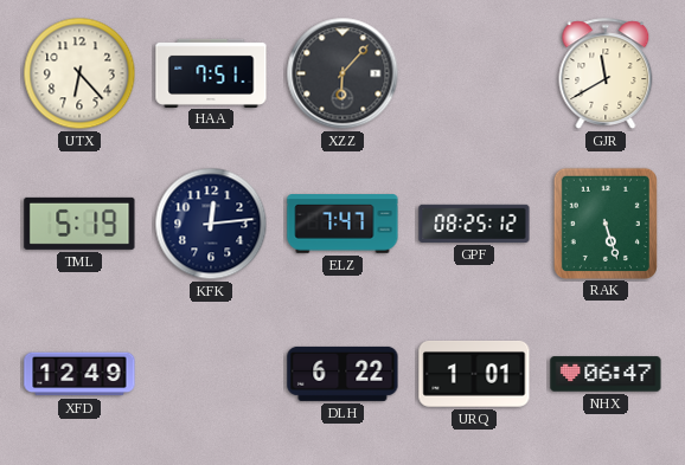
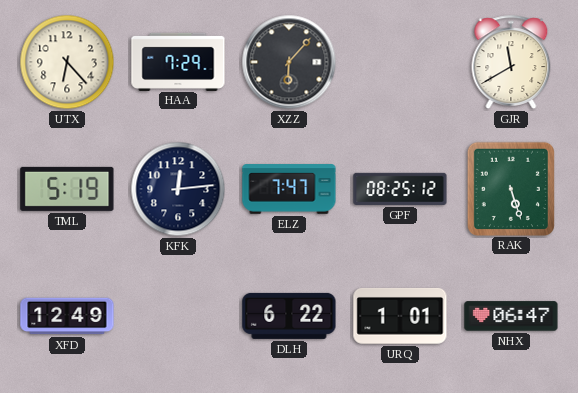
HAA: 7:51 -> 7:29 (178, 61)
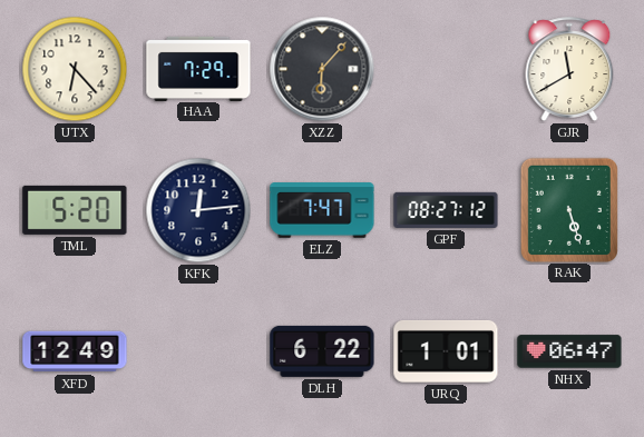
TML: 5:19 -> 5:20 (75, 210)
GPF: 08:25 -> 08:27 (446, 210)
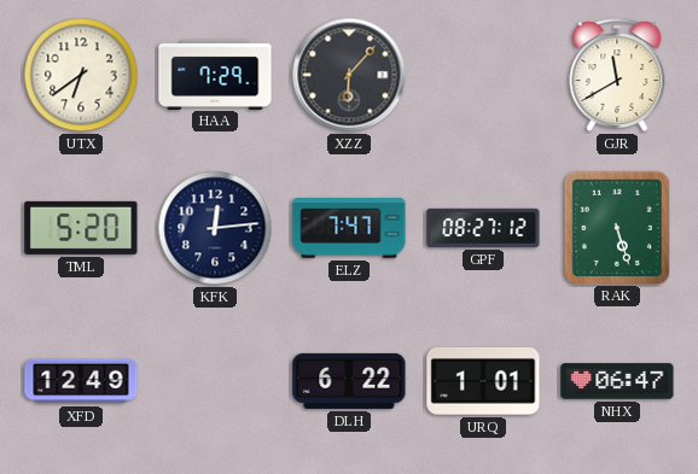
UTX: 6:23 -> 6:39 (81, 75)
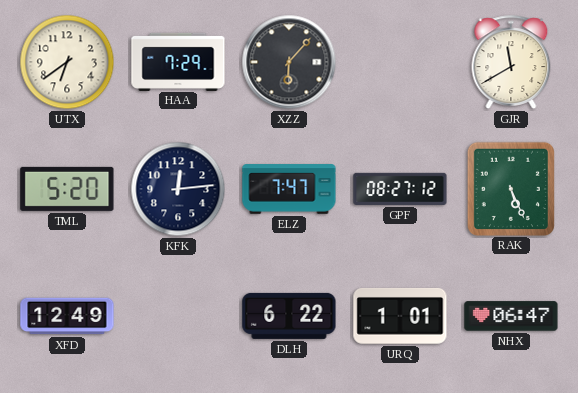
RAK: 5:27 -> 5:26 (511, 188)
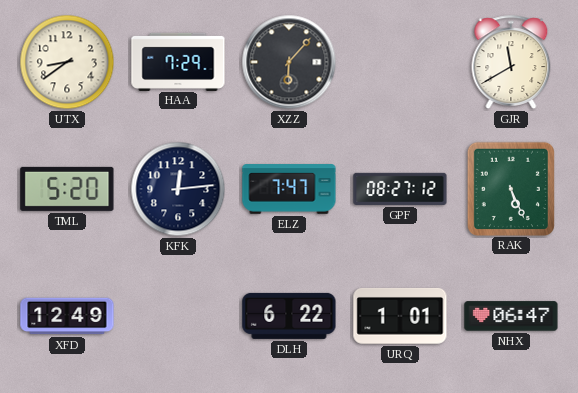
UTX: 6:39 -> 8:39 (67, 62)
